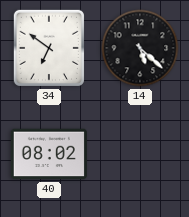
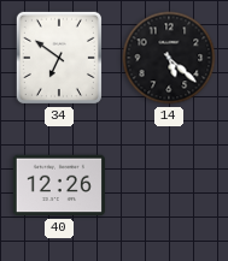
40: 08:02 -> 12:26 (59, 185)
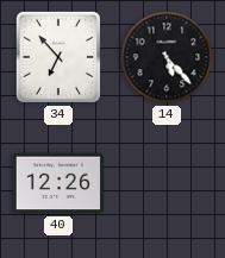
34: 6:51 -> 6:53 (58, 57)
14: 5:22 -> 5:23 (167, 57)
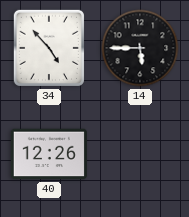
34: 6:53 -> 4:53 (49, 48)
14: 5:23 -> 5:45 (140, 48)
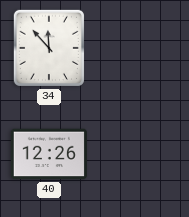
34: 4:53 -> 11:53 (49, 48)
14: 5:45 -> none (140, 48)
